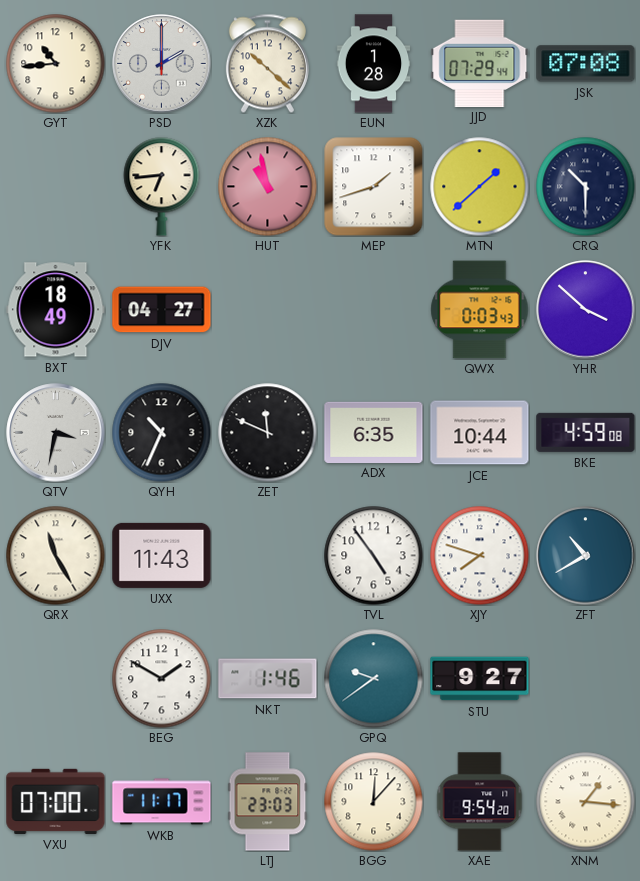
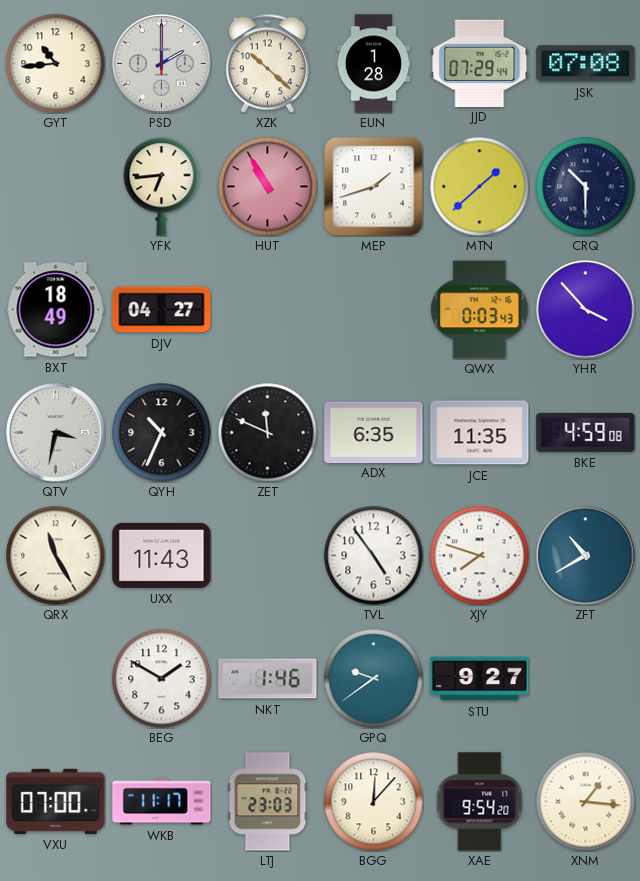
HUT: 10:58 -> 10:55 (268, 187)
YHR: 3:52 -> 3:53 (586, 310)
JCE: 10:44 -> 11:35 (480, 433)
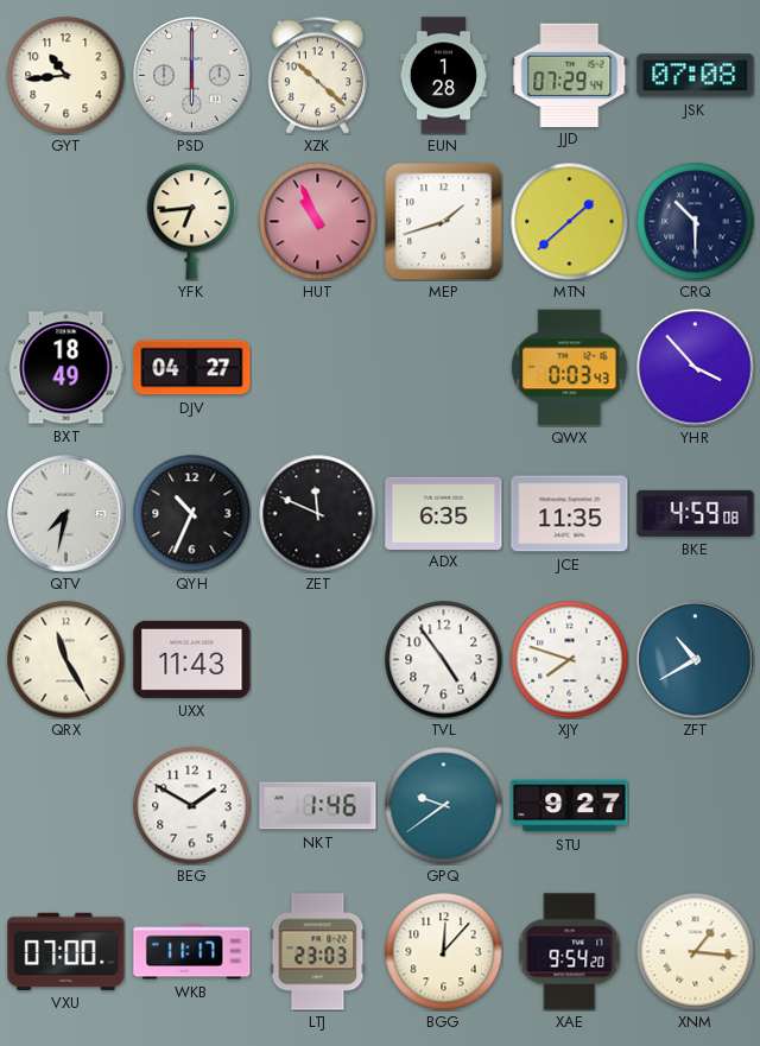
PSD: 2:00 -> 6:00 (192, 76)
HUT: 10:55 -> 10:56 (318, 222)
QTV: 3:32 -> 7:32 (66, 514)
